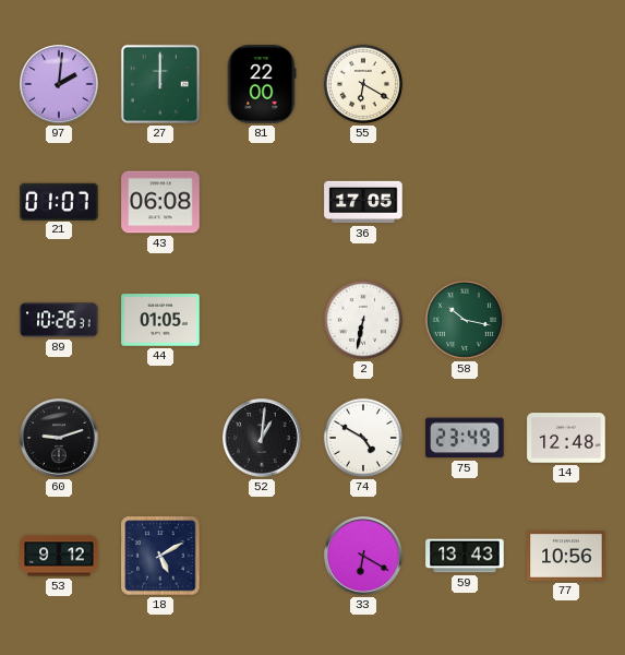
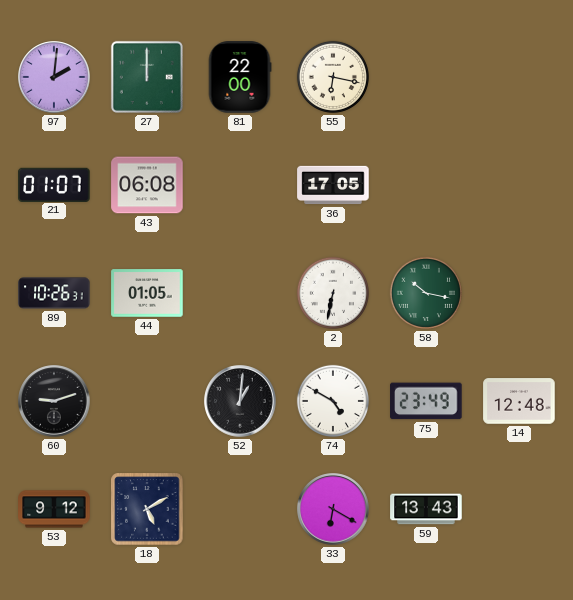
55: 6:20 -> 6:17 (333, 77)
77: 10:56 -> none (566, 556)
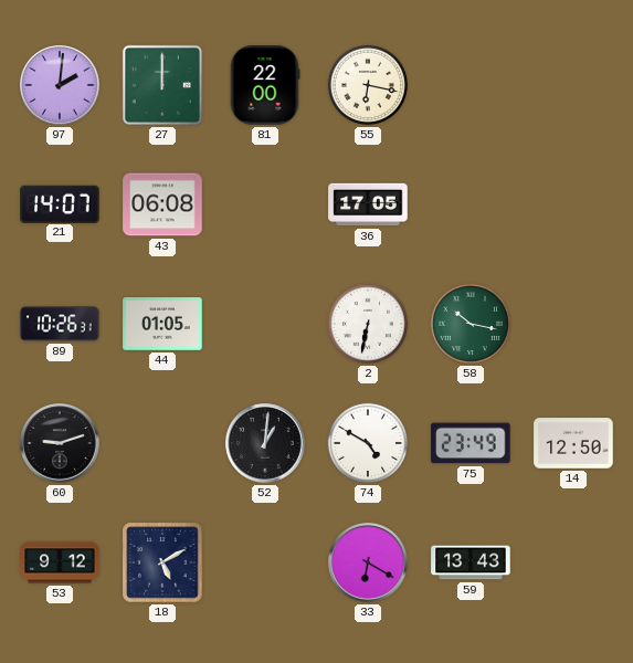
21: 01:07 -> 14:07 (60, 203)
14: 12:48 -> 12:50 (573, 443)
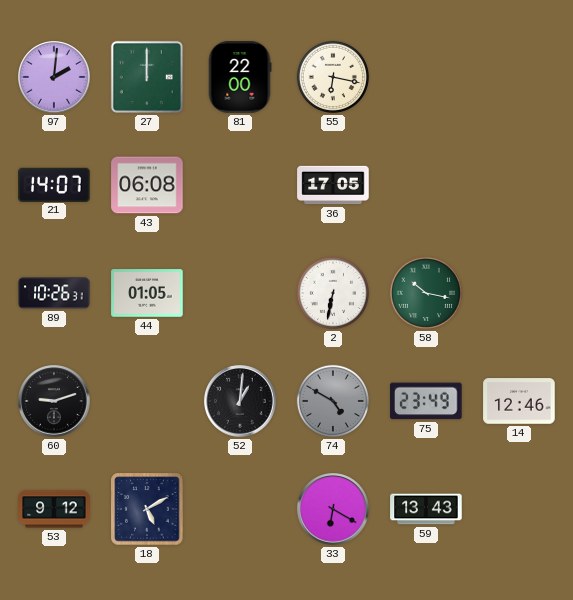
74 dial: white -> grey (333, 401)
14: 12:50 -> 12:46 (519, 401)
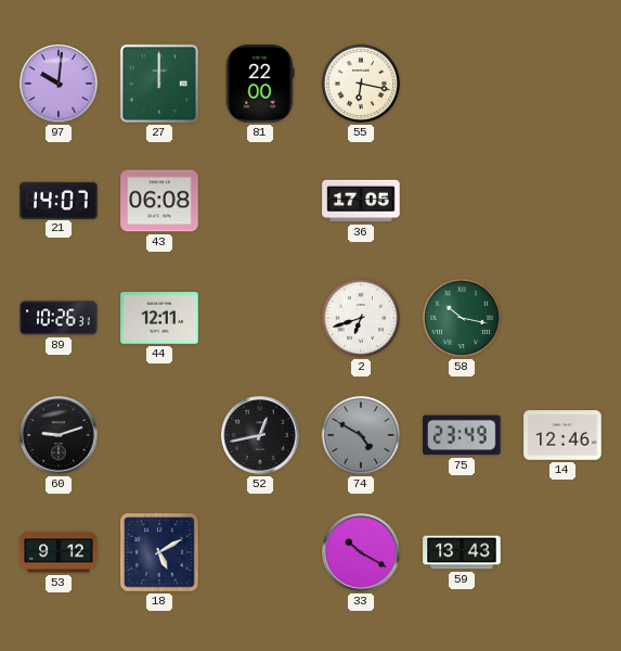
97: 2:01 -> 10:01 (59, 84)
44: 01:05 -> 12:11 (159, 318)
2: 6:32 -> 6:42 (361, 318)
52: 1:01 -> 12:43 (260, 435)
33: 6:20 -> 10:20 (361, 552)
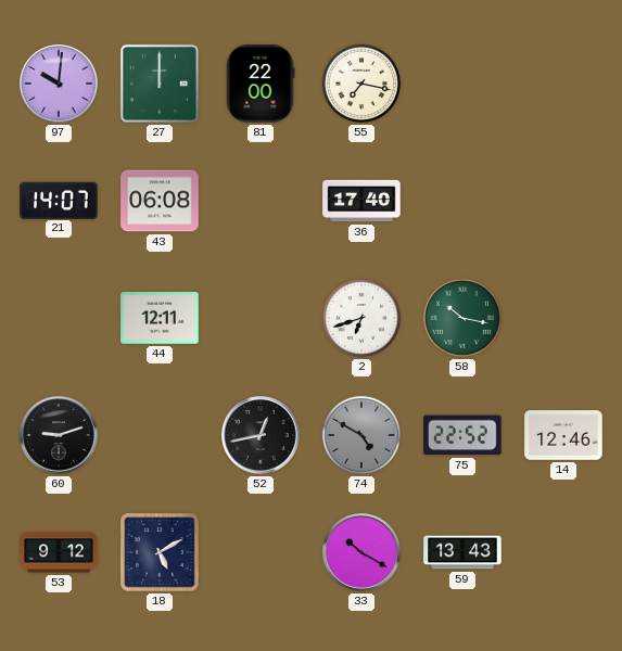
55: 6:17 -> 7:17 (361, 84)
36: 17:05 -> 17:40 (361, 201)
89: 10:26 -> none (59, 318)
75: 23:49 -> 22:52 (462, 435)
